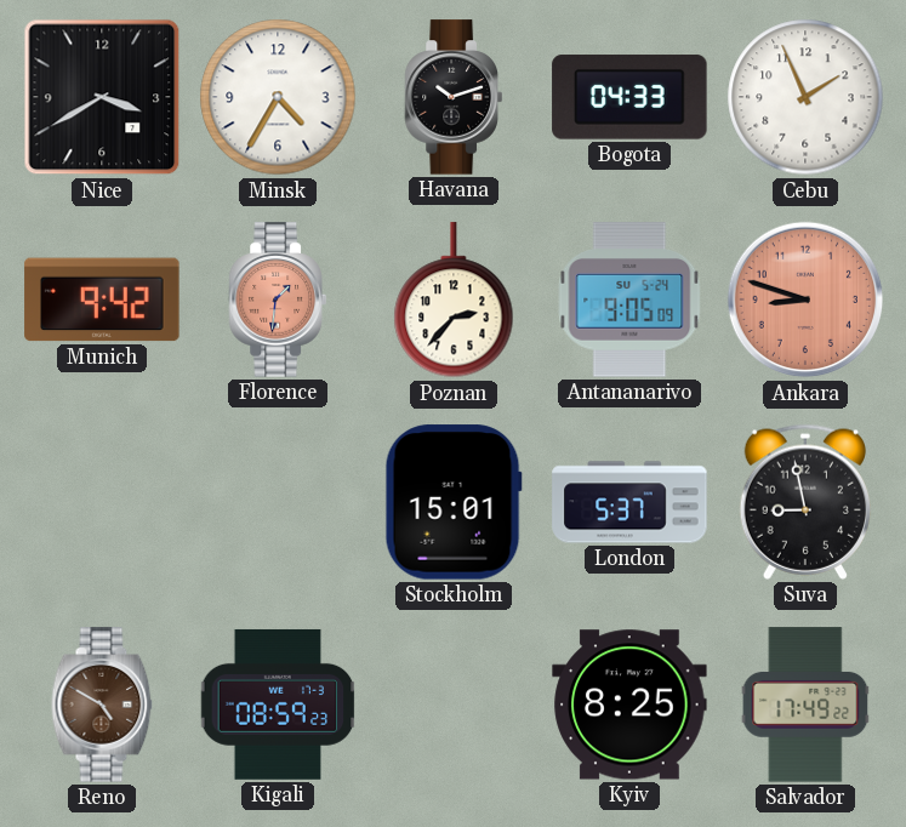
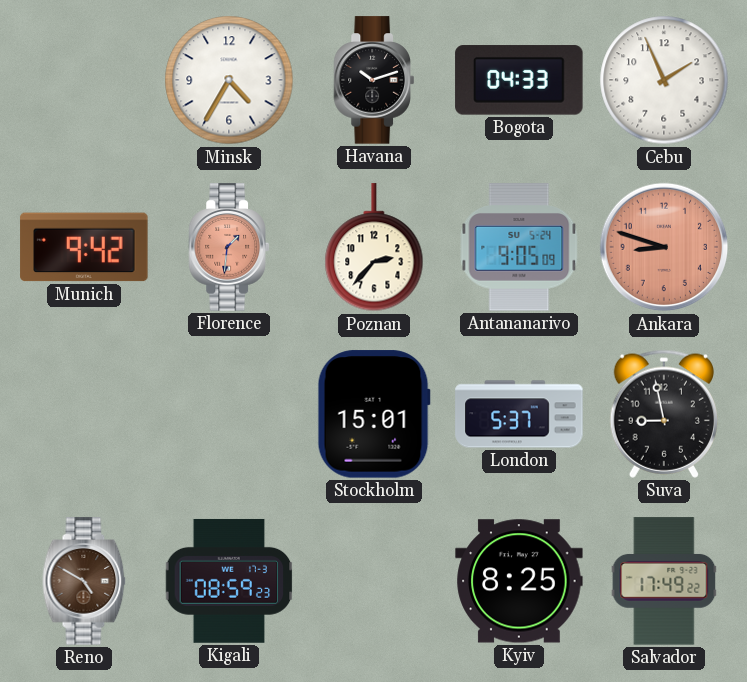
Nice: 3:40 -> none (102, 97)
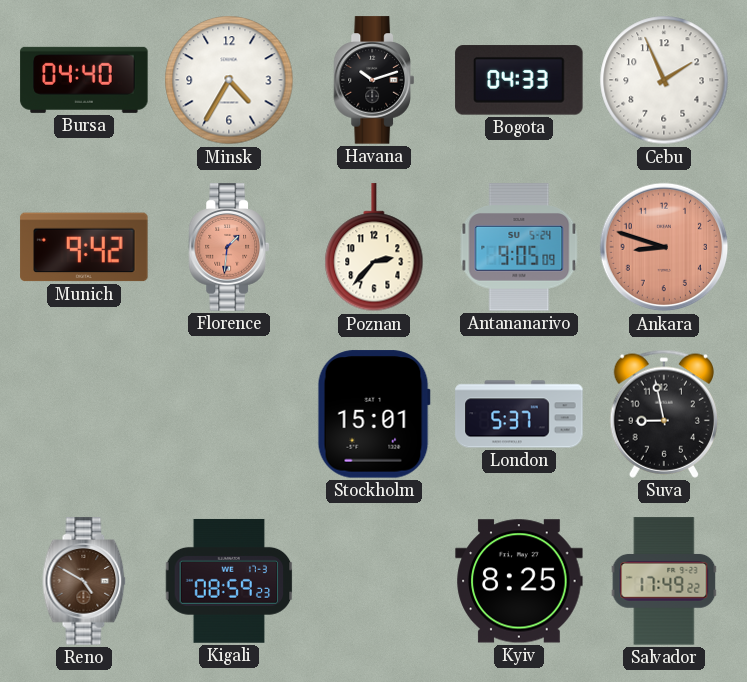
Bursa: none -> 04:40 (84, 80)
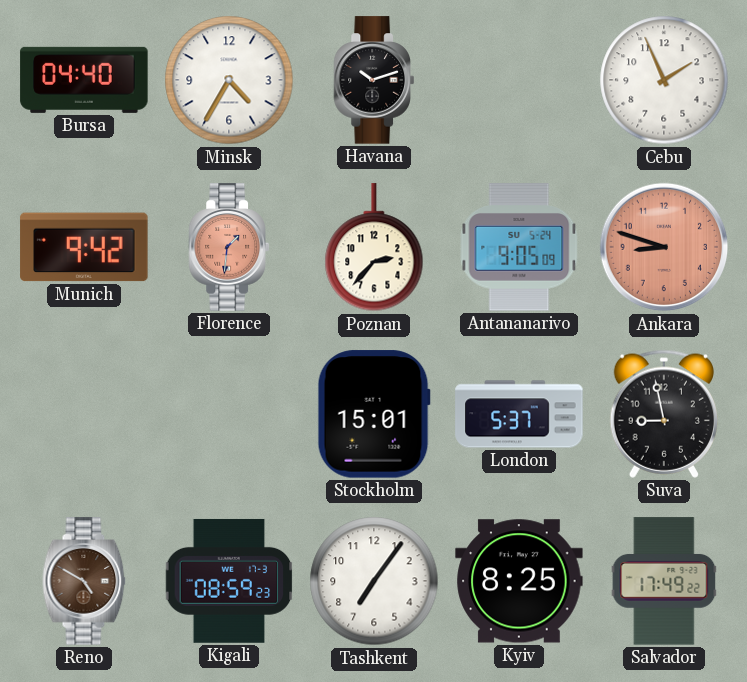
Bogota: 04:33 -> none (519, 80)
Tashkent: none -> 7:06 (374, 581)
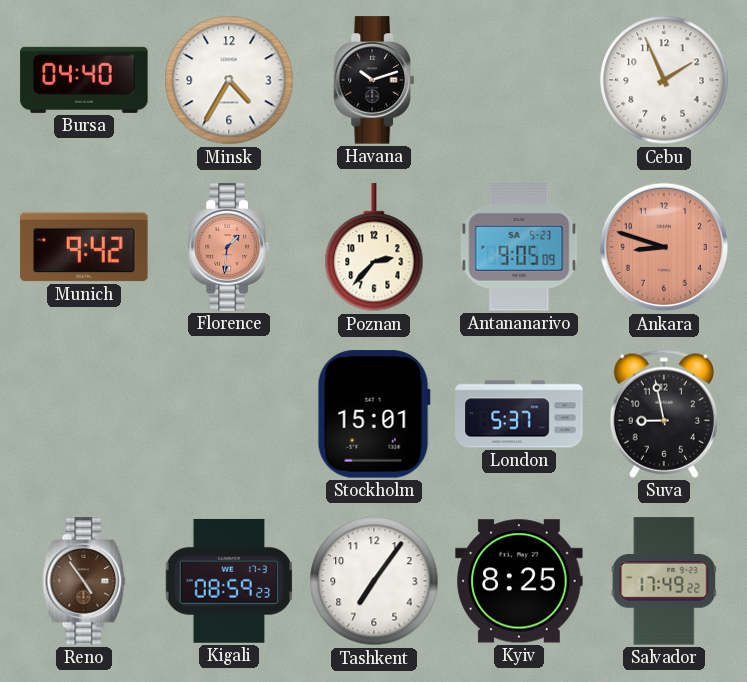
Antananarivo date: SU 5-24 -> SA 5-23 (519, 247)
Reno: 4:50 -> 4:54 (84, 581)
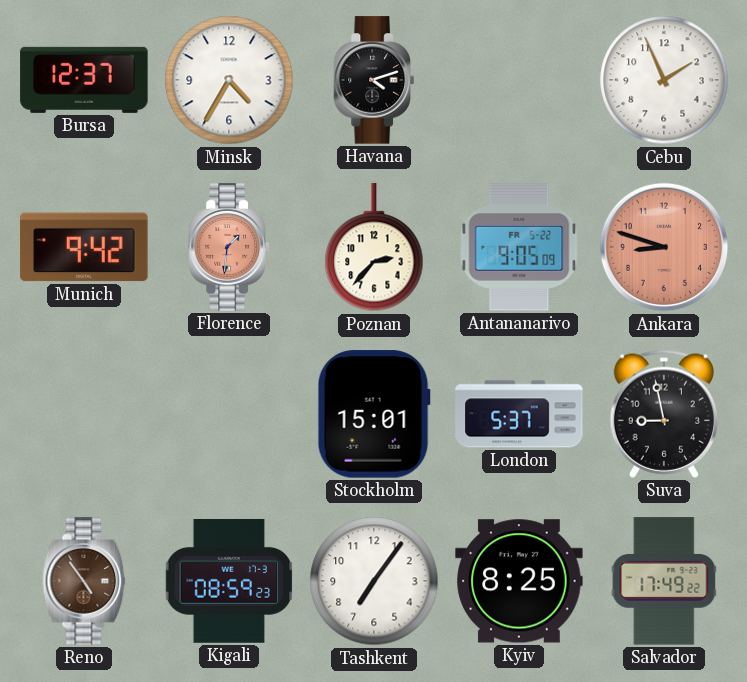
Bursa: 04:40 -> 12:37 (84, 80)
Havana: 10:12 -> 4:12 (374, 80)
Antananarivo date: SA 5-23 -> FR 5-22 (519, 247)
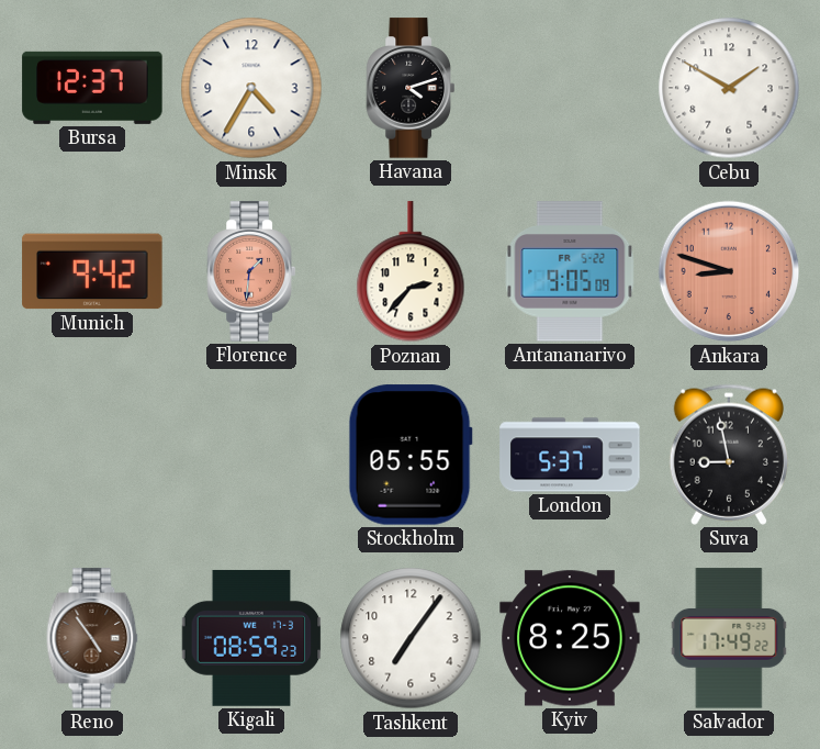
Cebu: 1:56 -> 1:50 (729, 88)
Stockholm: 15:01 -> 05:55 (411, 455)
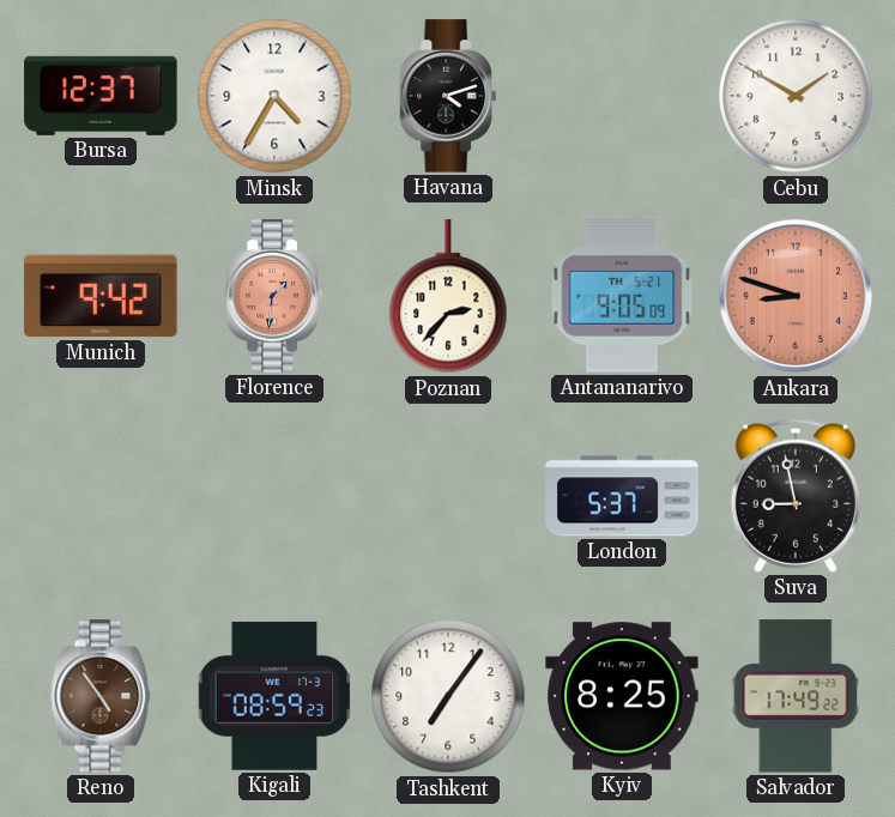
Antananarivo date: FR 5-22 -> TH 5-21 (622, 296)
Stockholm: 05:55 -> none (411, 455)
